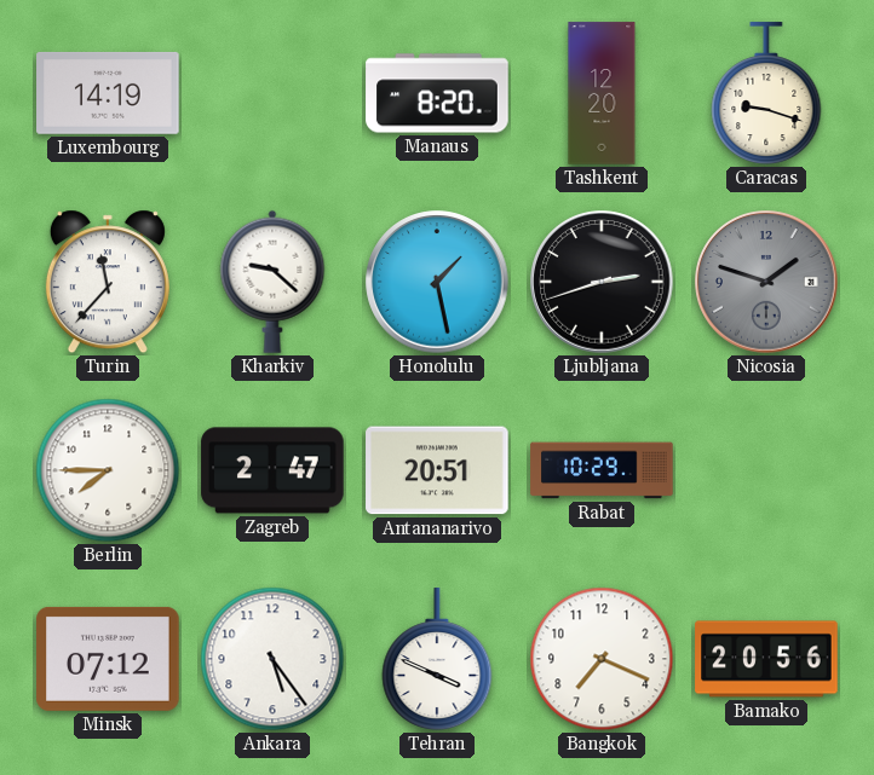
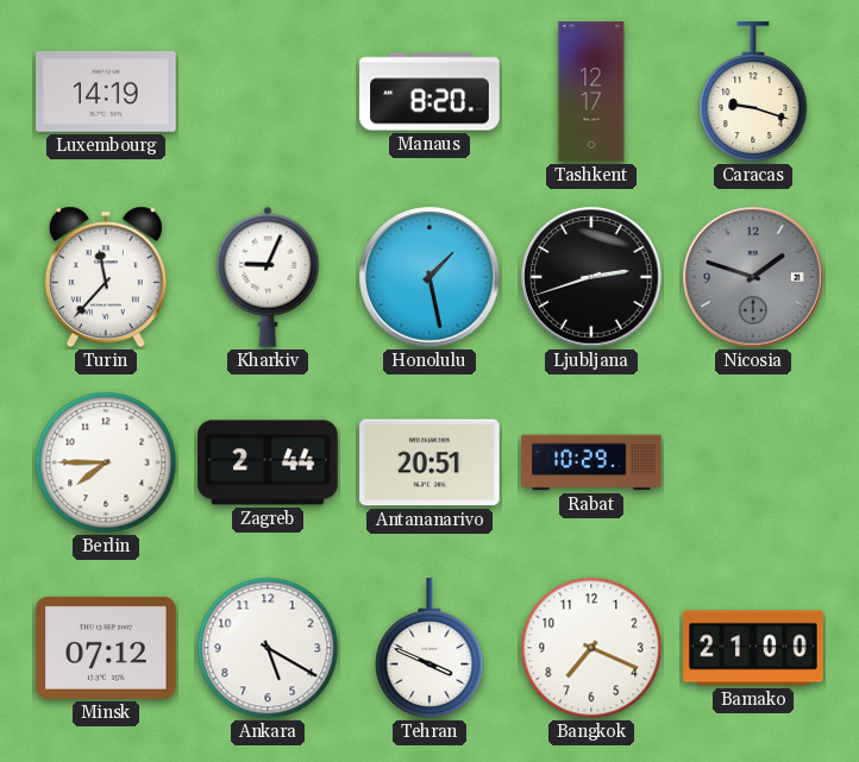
Tashkent: 12:20 -> 12:17 (591, 92)
Kharkiv: 9:22 -> 9:04 (268, 277)
Zagreb: 2:47 -> 2:44 (268, 462)
Ankara: 5:24 -> 5:20 (268, 648)
Bamako: 20:56 -> 21:00 (753, 648)
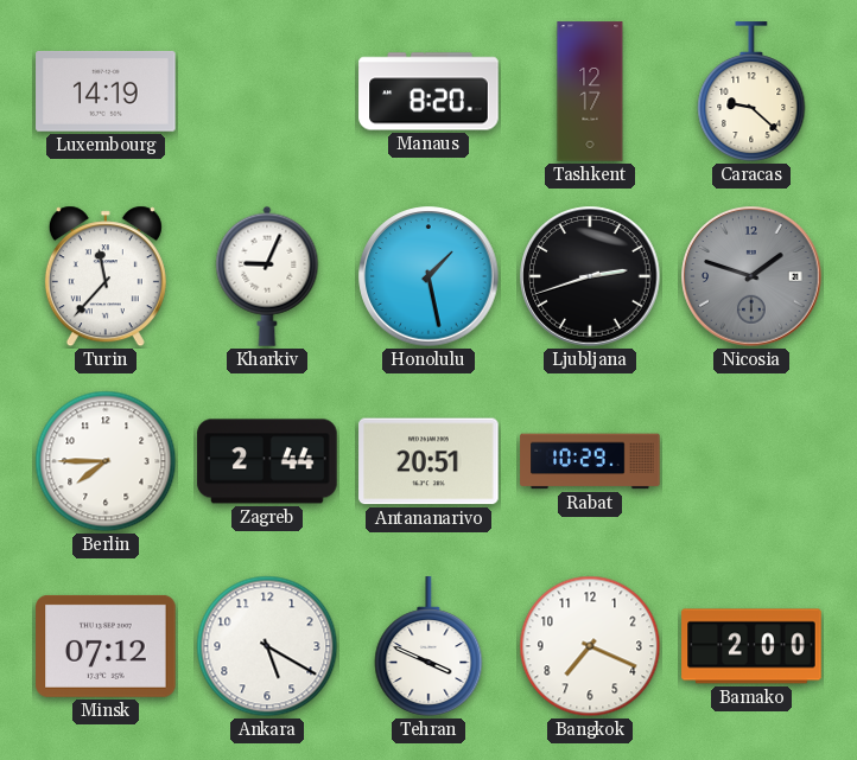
Caracas: 9:18 -> 9:22 (751, 92)
Bamako: 21:00 -> 2:00 (751, 646)
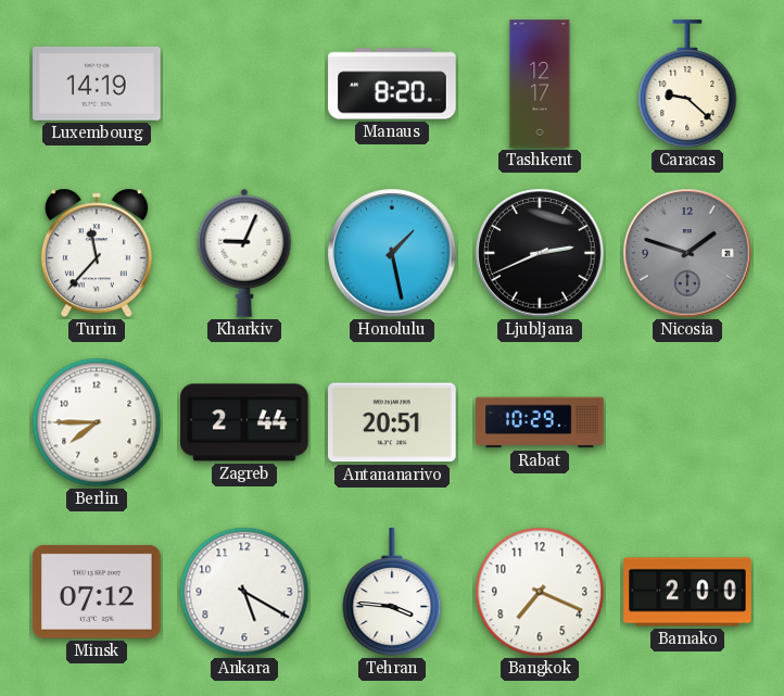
Ljubljana: 2:42 -> 2:41 (540, 253)
Tehran: 3:49 -> 3:46 (392, 593)
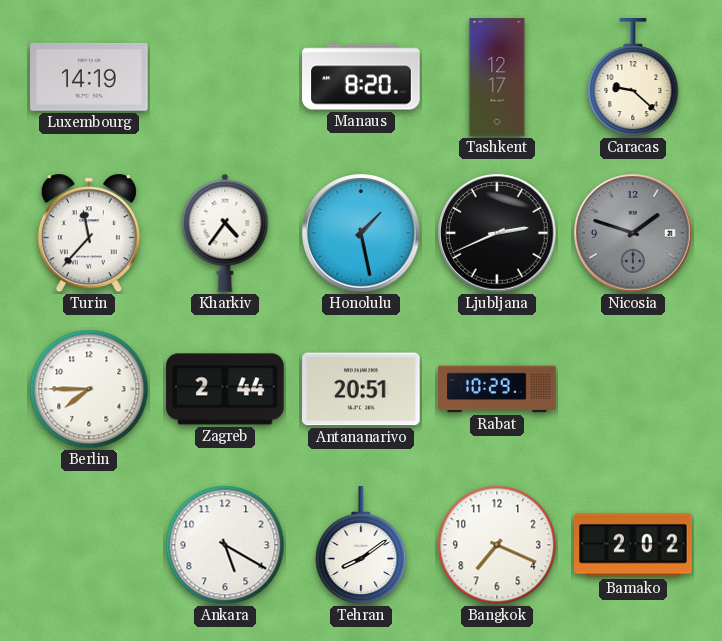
Kharkiv: 9:04 -> 4:36 (225, 233)
Minsk: 07:12 -> none (97, 592)
Tehran: 3:46 -> 8:09 (361, 546)
Bamako: 2:00 -> 2:02 (633, 545)
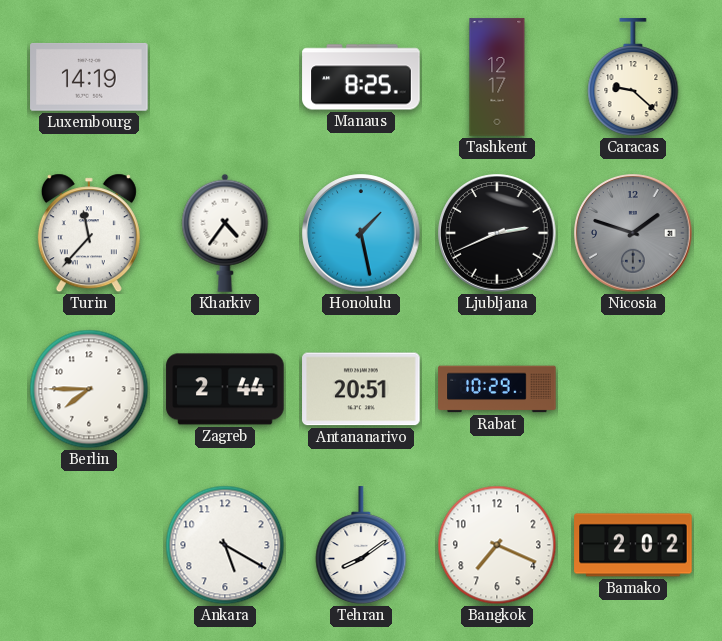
Manaus: 8:20 -> 8:25 (361, 77)
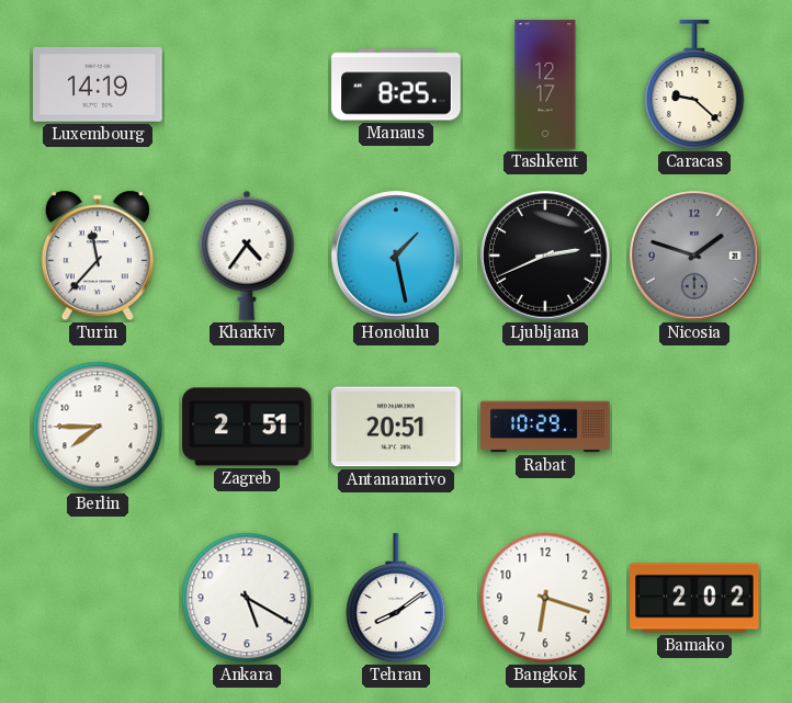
Zagreb: 2:44 -> 2:51 (247, 427)
Bangkok: 7:19 -> 6:18 (545, 598)
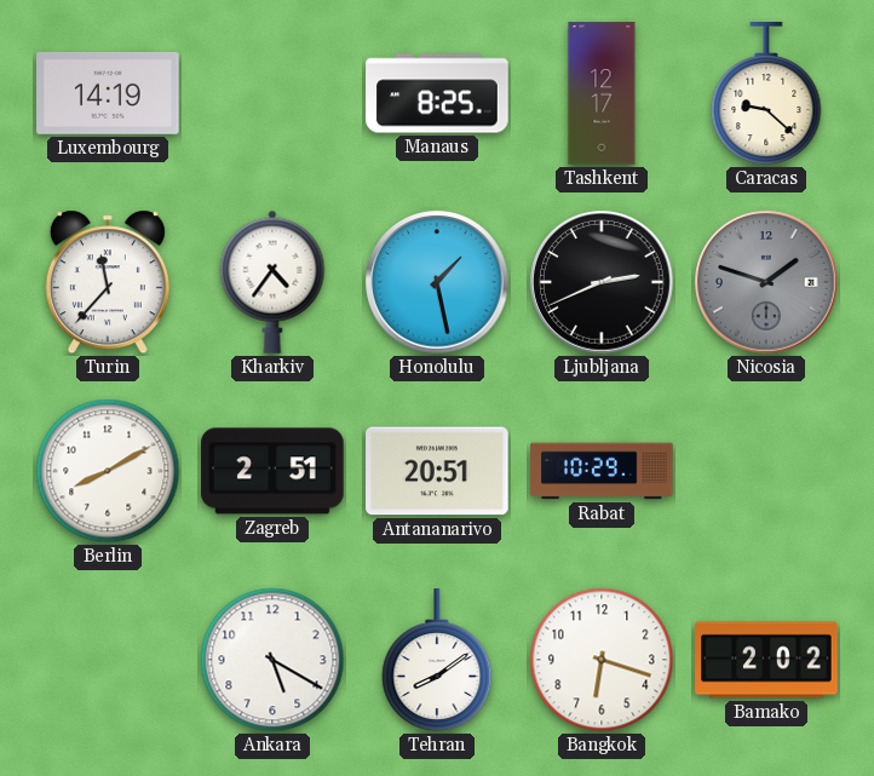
Berlin: 7:45 -> 8:10 (108, 471)
